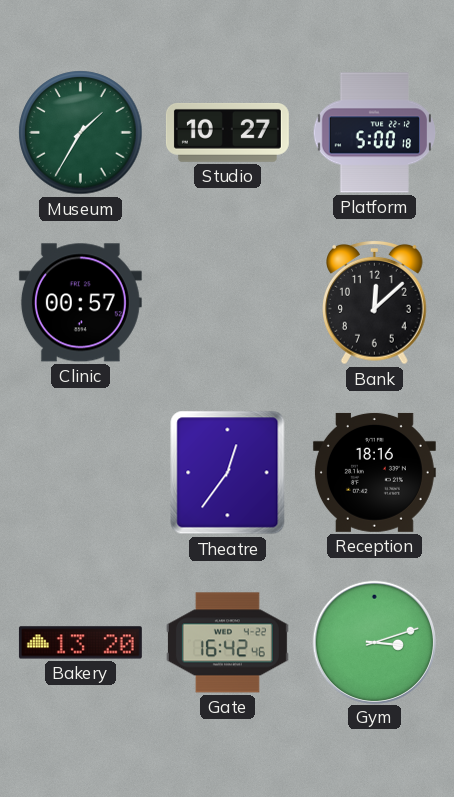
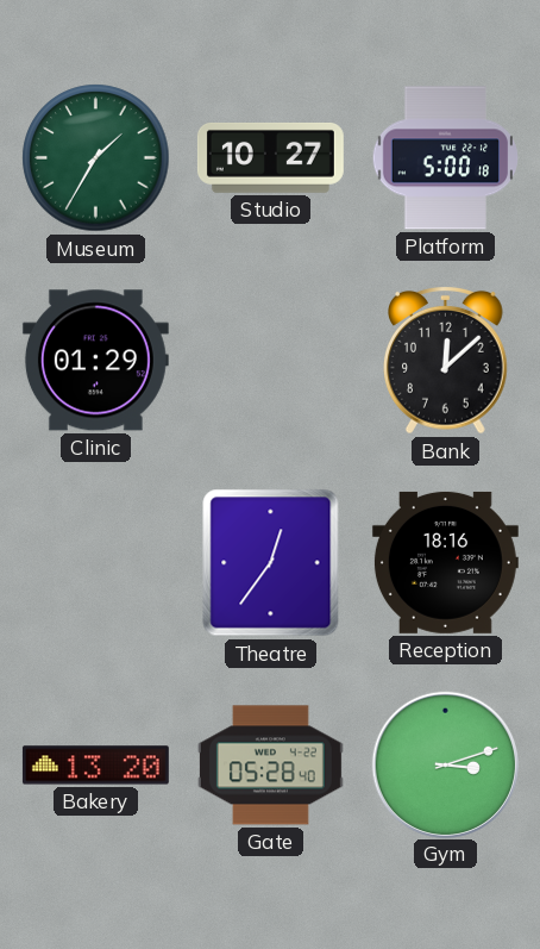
Clinic: 00:57 -> 01:29 (95, 361)
Gate: 16:42 -> 05:28 (270, 766)
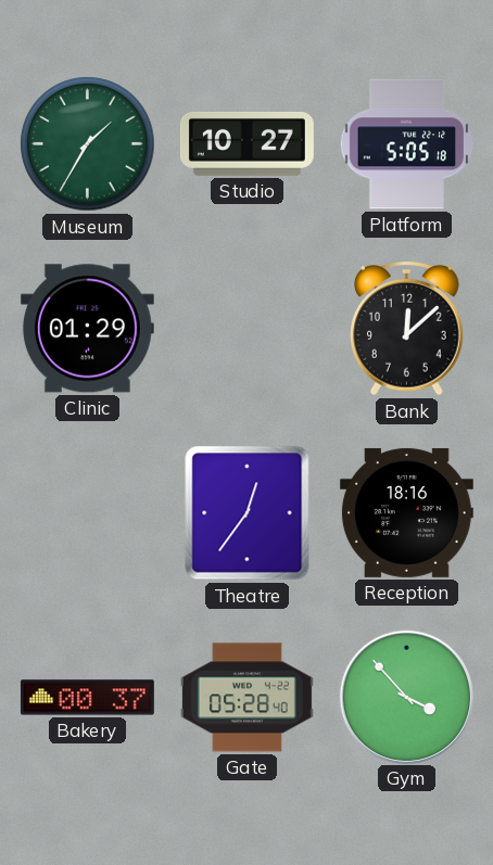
Platform: 5:00 -> 5:05 (406, 144)
Bakery: 13:20 -> 00:37 (87, 698)
Gym: 3:12 -> 3:53 (406, 697)
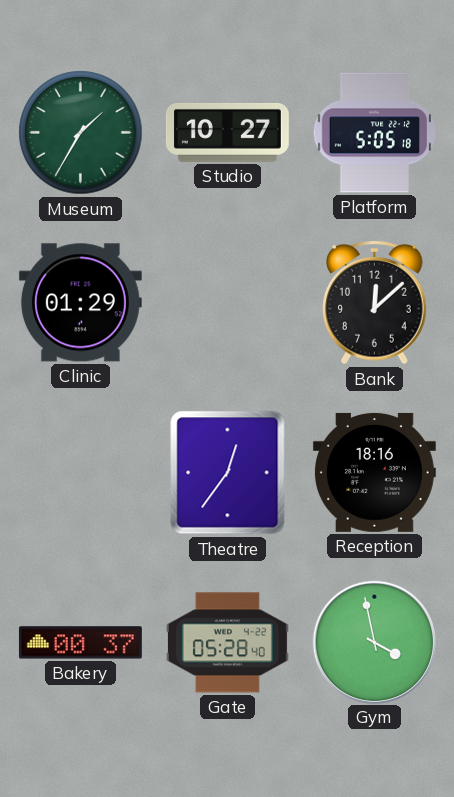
Gym: 3:53 -> 3:58 (374, 642)
